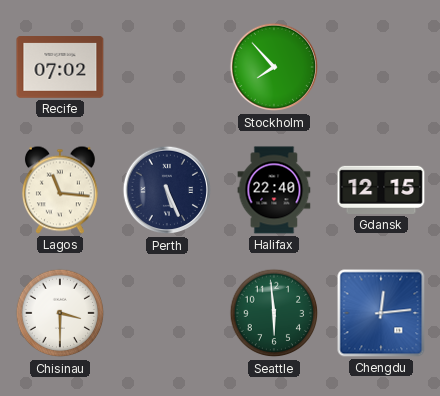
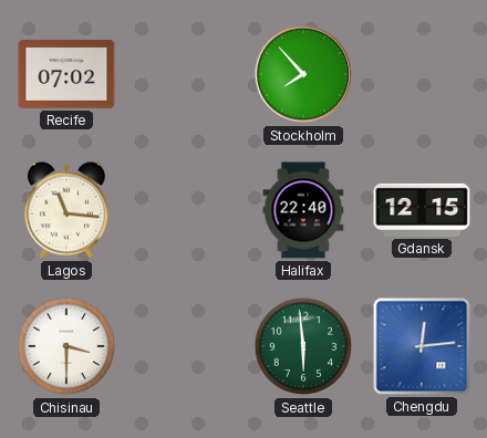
Perth: 5:26 -> none (167, 190)
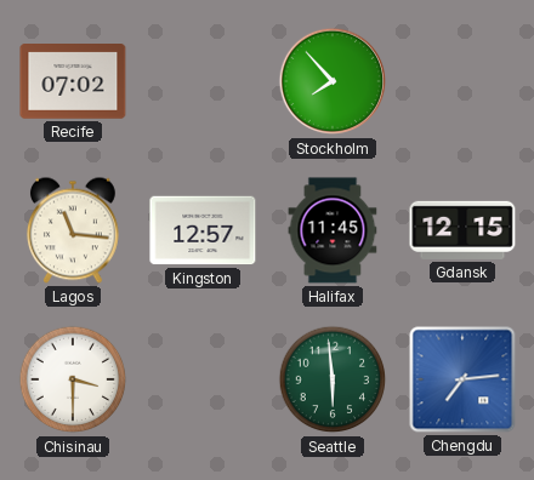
Kingston: none -> 12:57 (203, 230)
Halifax: 22:40 -> 11:45 (333, 230)
Chengdu: 12:14 -> 7:14 (462, 379)
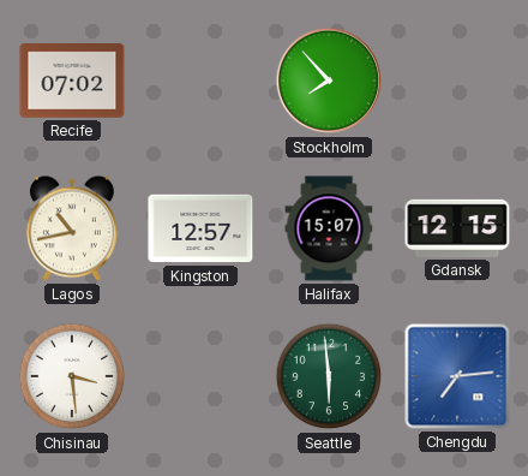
Lagos: 11:16 -> 10:43 (72, 228)
Halifax: 11:45 -> 15:07 (329, 228)
Chisinau: 3:30 -> 3:29 (72, 376)
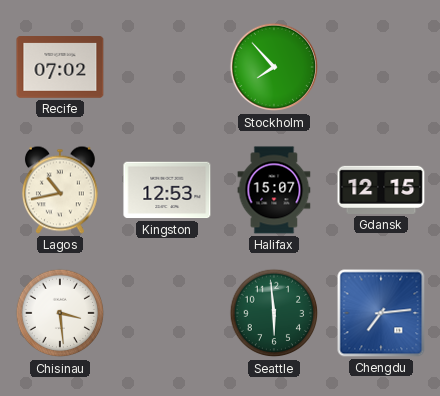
Kingston: 12:57 -> 12:53 (167, 190)
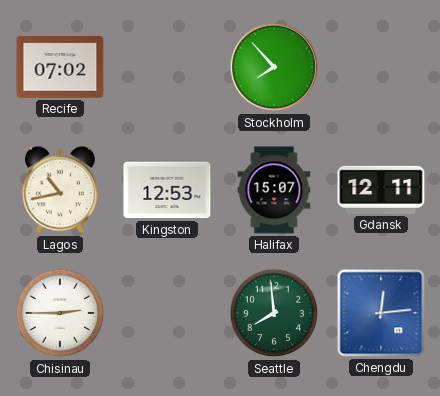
Gdansk: 12:15 -> 12:11 (381, 190)
Chisinau: 3:29 -> 2:45 (60, 313)
Seattle: 5:59 -> 7:59 (274, 313)
Chengdu: 7:14 -> 12:14 (381, 313)
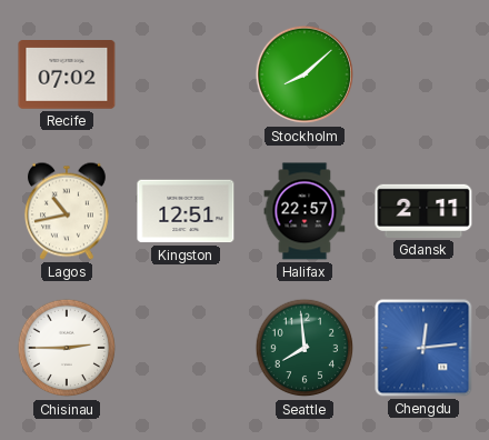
Stockholm: 7:53 -> 8:08 (305, 74)
Kingston: 12:53 -> 12:51 (186, 211)
Halifax: 15:07 -> 22:57 (305, 211)
Gdansk: 12:11 -> 2:11 (423, 211)
